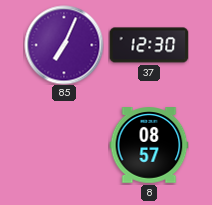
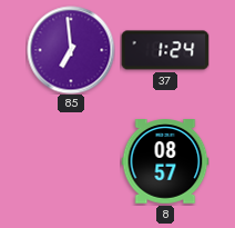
85: 7:04 -> 6:59 (71, 50)
37: 12:30 -> 1:24 (165, 50)
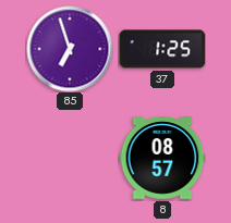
85: 6:59 -> 6:57 (70, 49)
37: 1:24 -> 1:25 (162, 49)
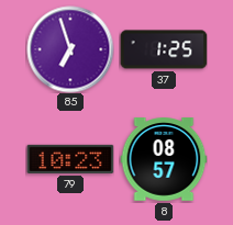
79: none -> 10:23 (70, 159)
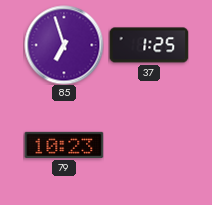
8: 08:57 -> none (164, 159)
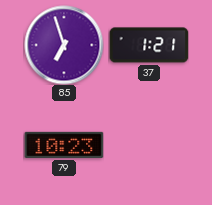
37: 1:25 -> 1:21 (149, 45)
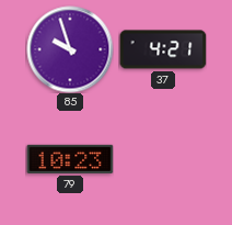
85: 6:57 -> 9:57 (70, 49)
37: 1:21 -> 4:21 (163, 49)
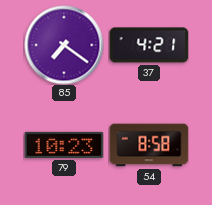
85: 9:57 -> 7:21 (64, 45)
54: none -> 8:58 (149, 145)
